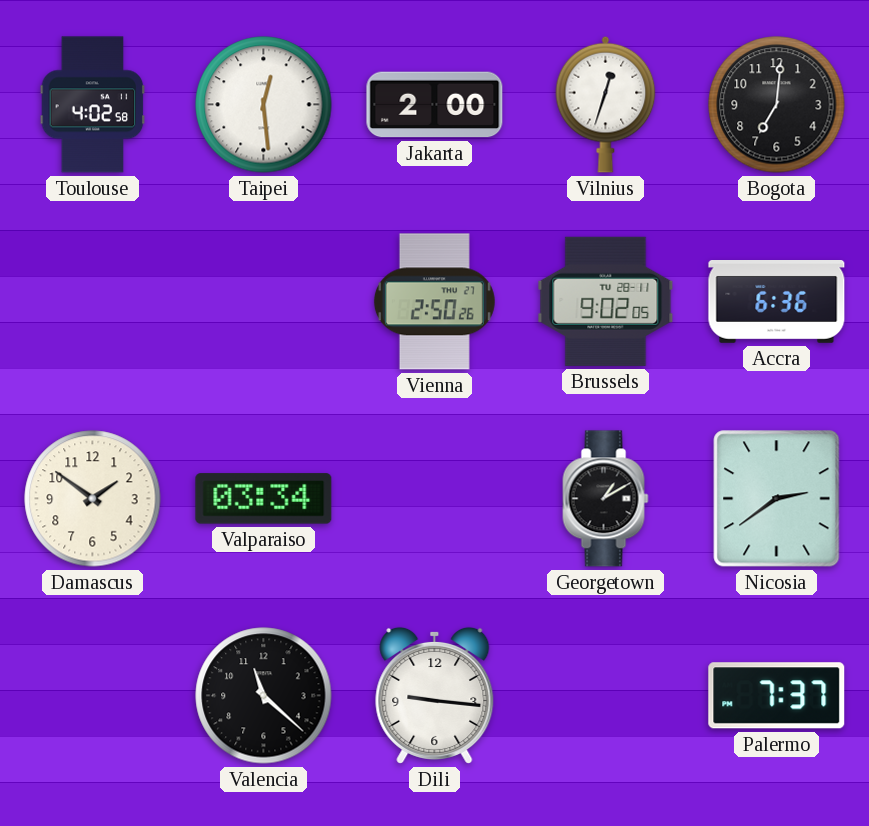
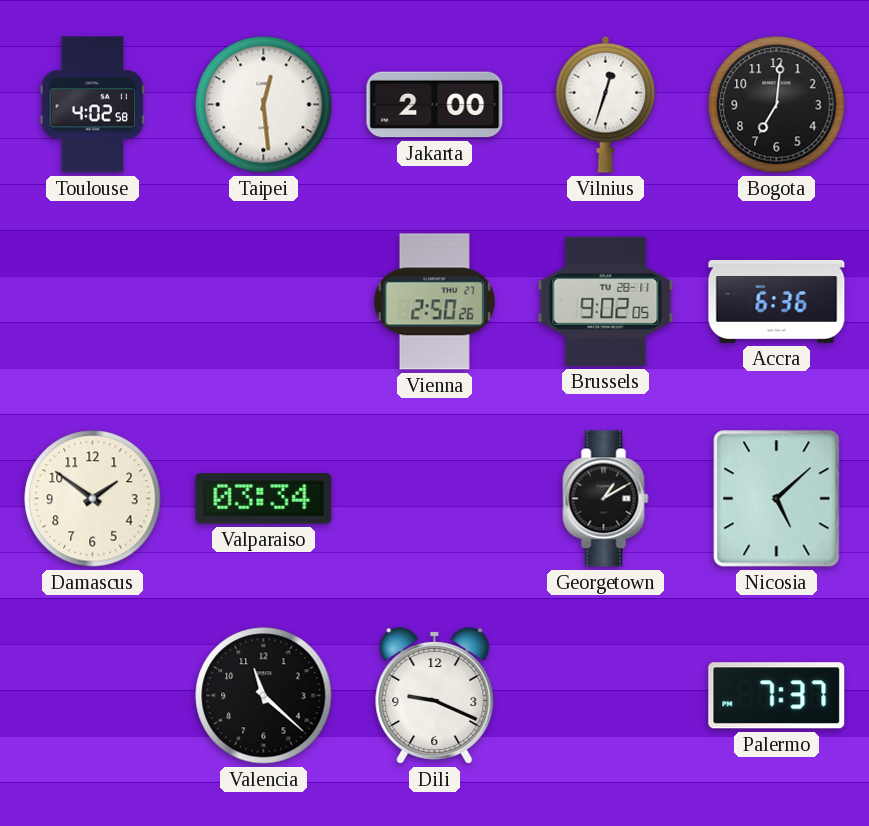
Nicosia: 2:39 -> 5:08 (777, 499)
Dili: 9:16 -> 9:19 (435, 695)
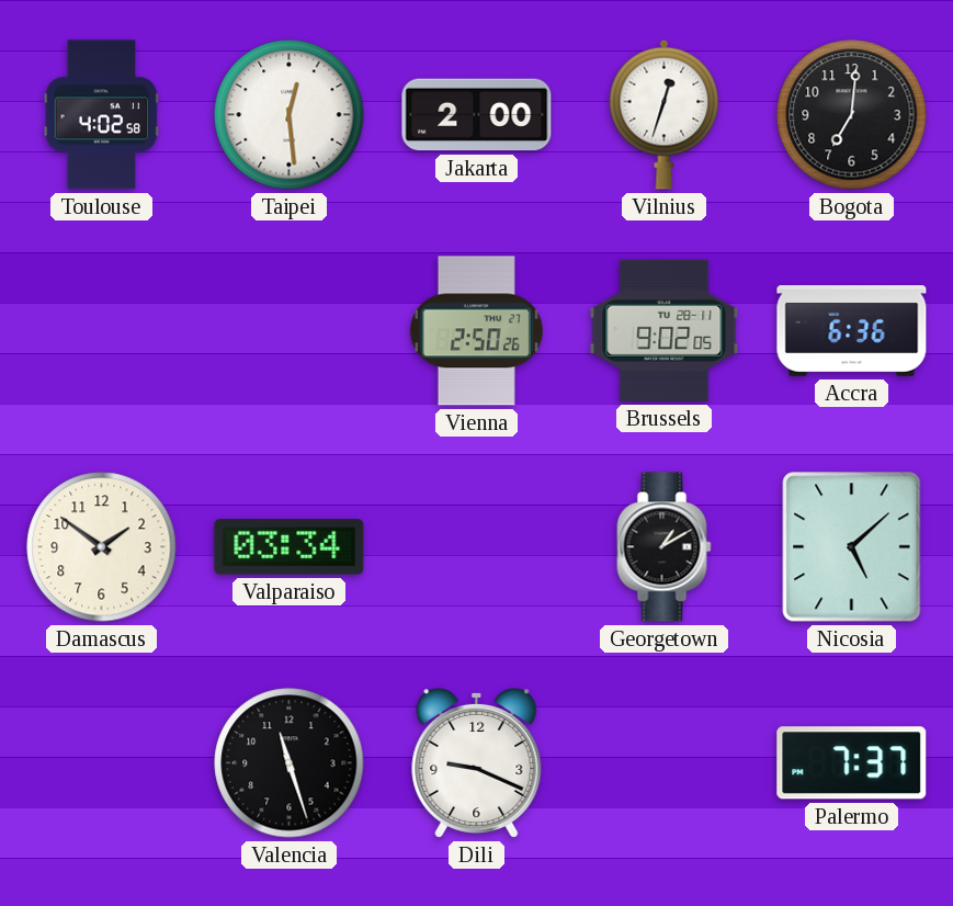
Valencia: 11:22 -> 11:27 (290, 763)
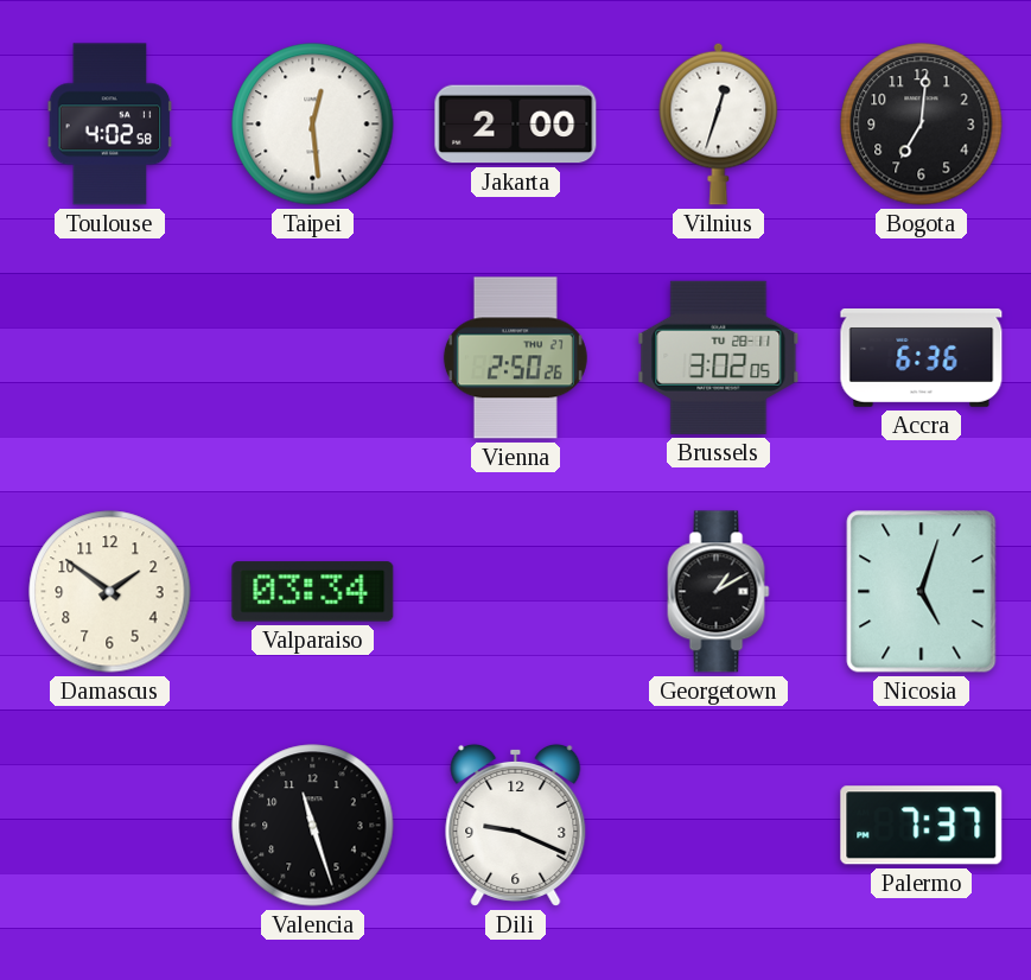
Brussels: 9:02 -> 3:02 (719, 357)
Nicosia: 5:08 -> 5:03 (922, 592)
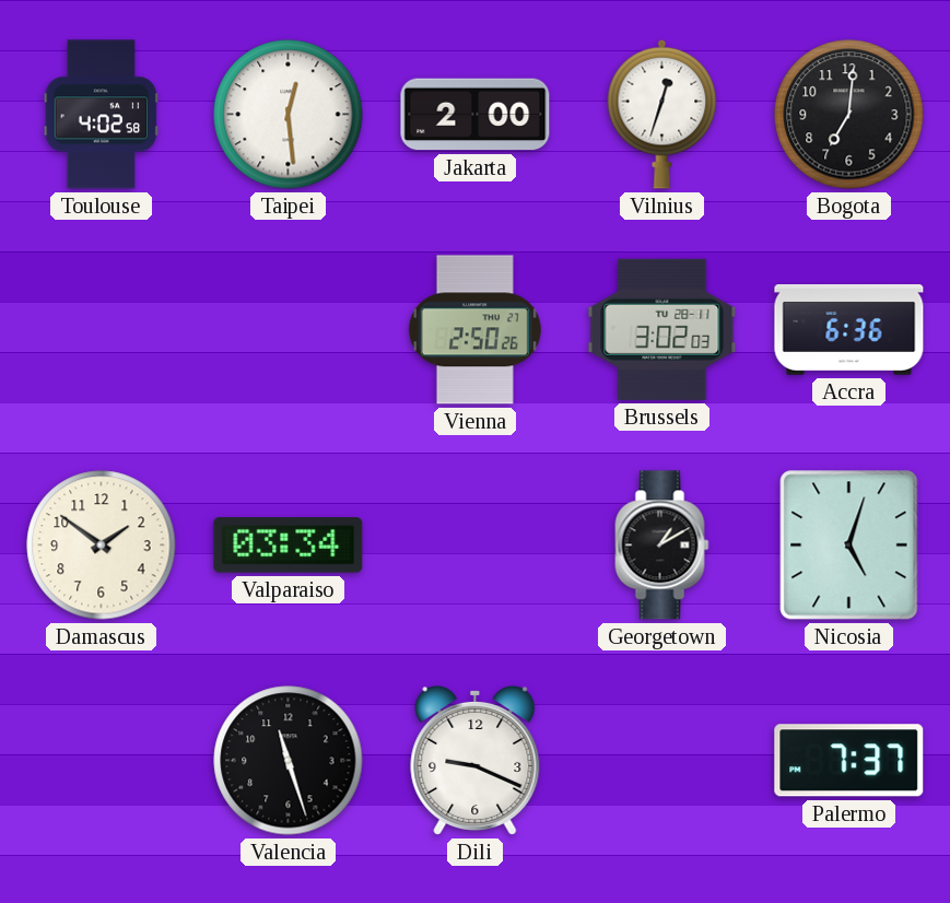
Brussels: 3:02:05 -> 3:02:03 (662, 329)
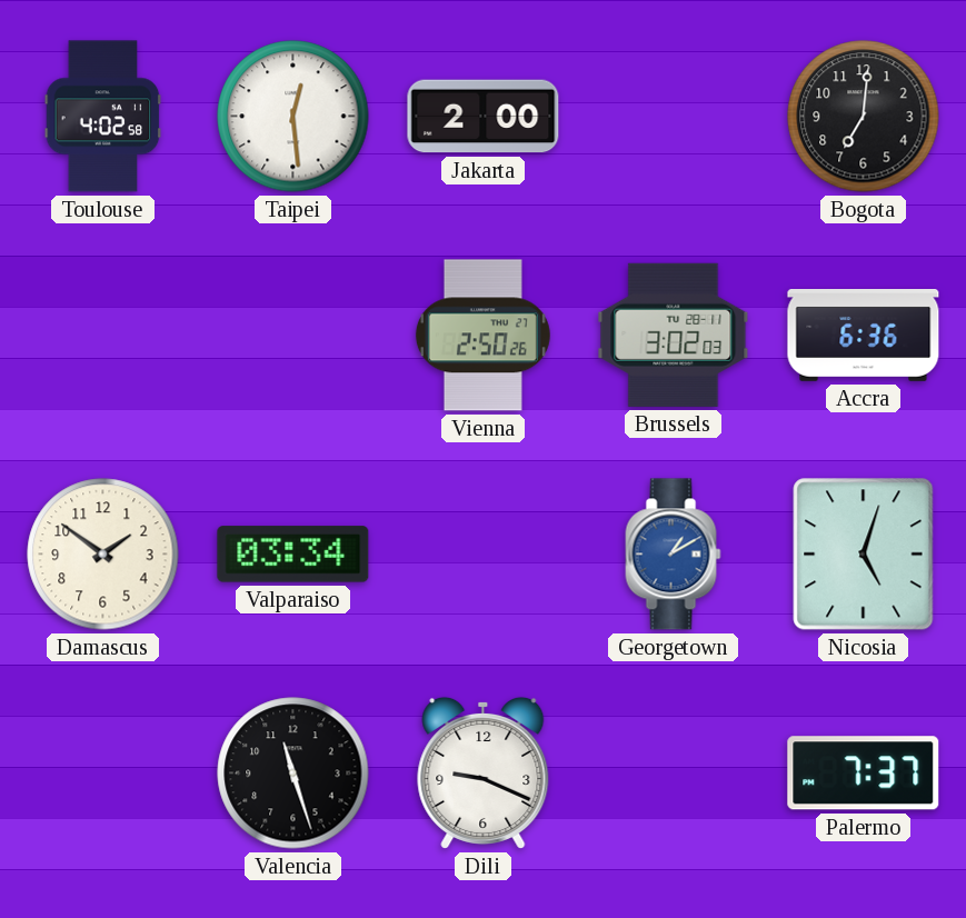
Vilnius: 12:33 -> none (662, 114)
Georgetown dial: black -> blue (674, 555)
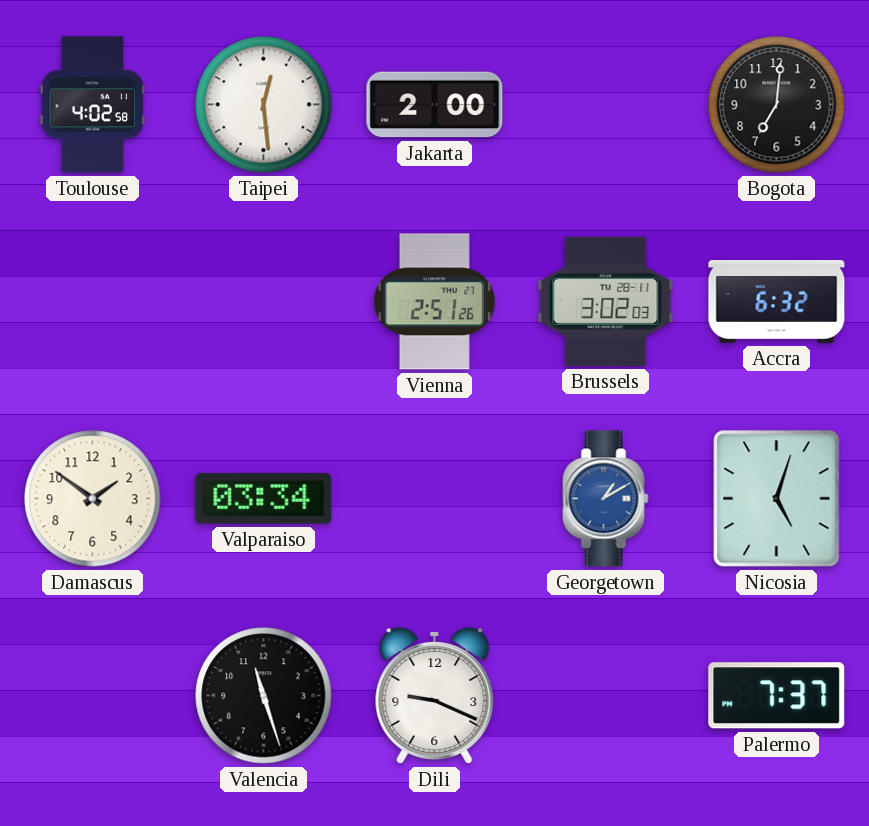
Vienna: 2:50 -> 2:51 (434, 302)
Accra: 6:36 -> 6:32 (777, 302)
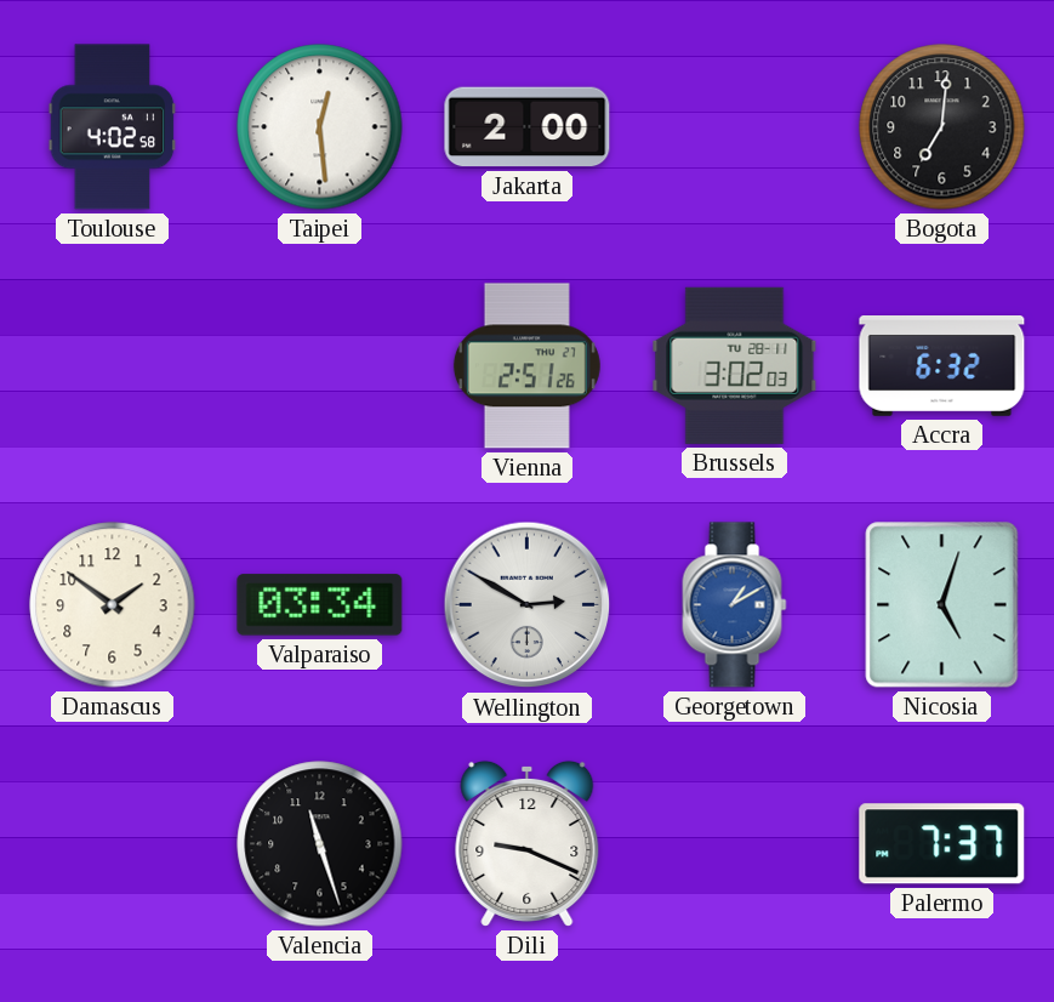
Wellington: none -> 2:50 (528, 605)
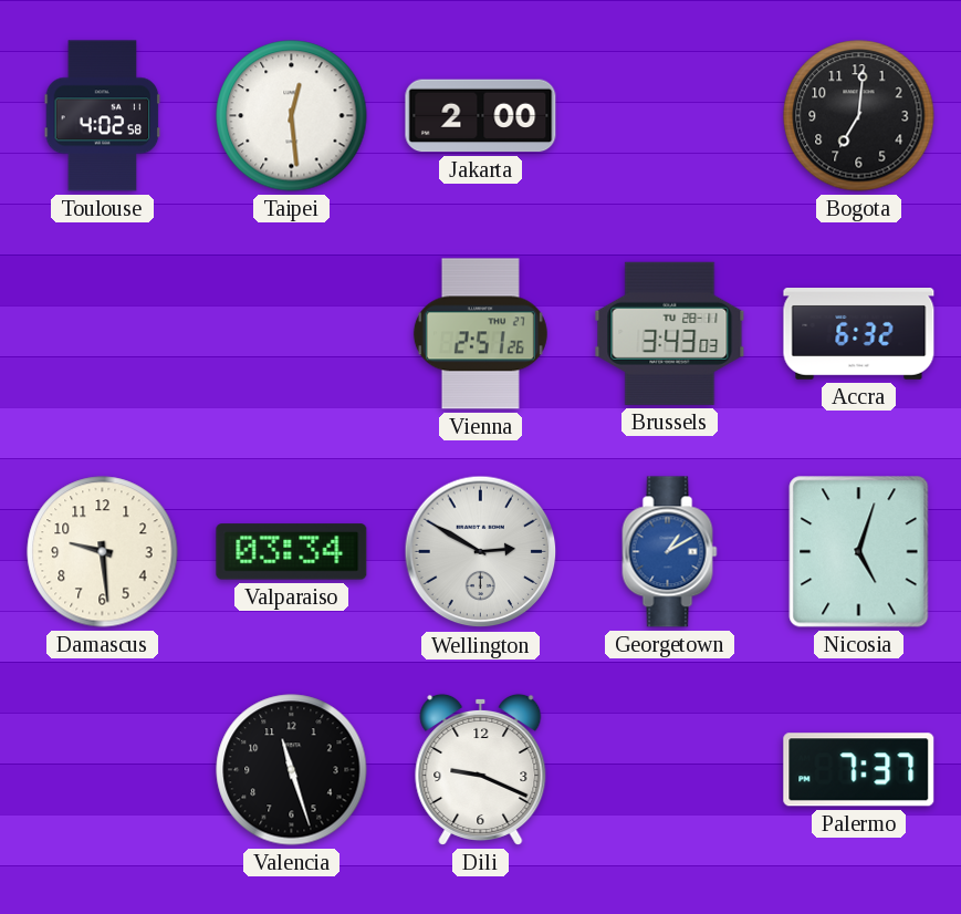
Brussels: 3:02 -> 3:43 (670, 333)
Damascus: 1:51 -> 9:29 (103, 552)
